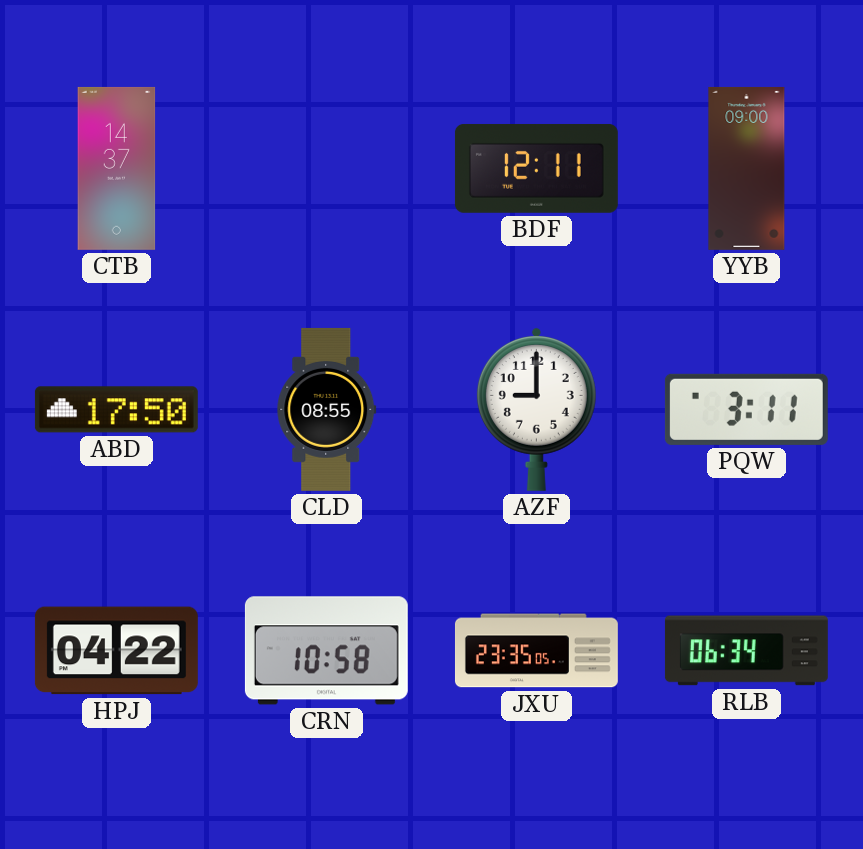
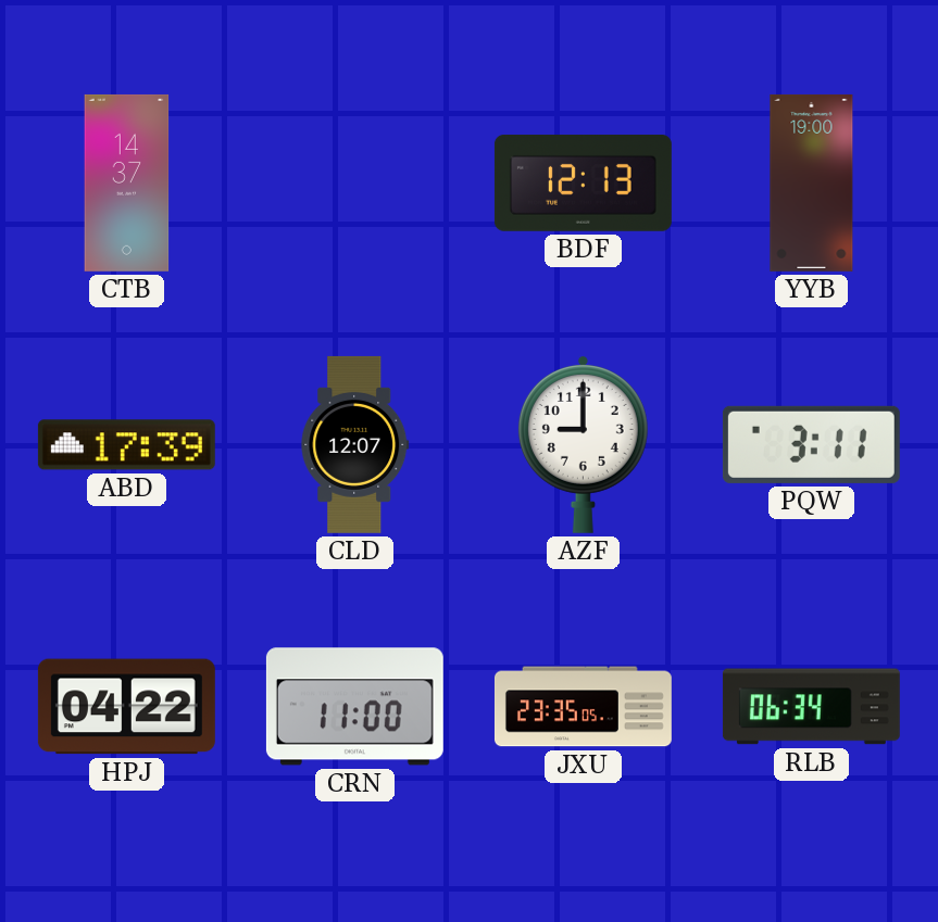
BDF: 12:11 -> 12:13 (583, 182)
YYB: 09:00 -> 19:00 (812, 182)
ABD: 17:50 -> 17:39 (126, 445)
CLD: 08:55 -> 12:07 (355, 444)
CRN: 10:58 -> 11:00 (354, 707)
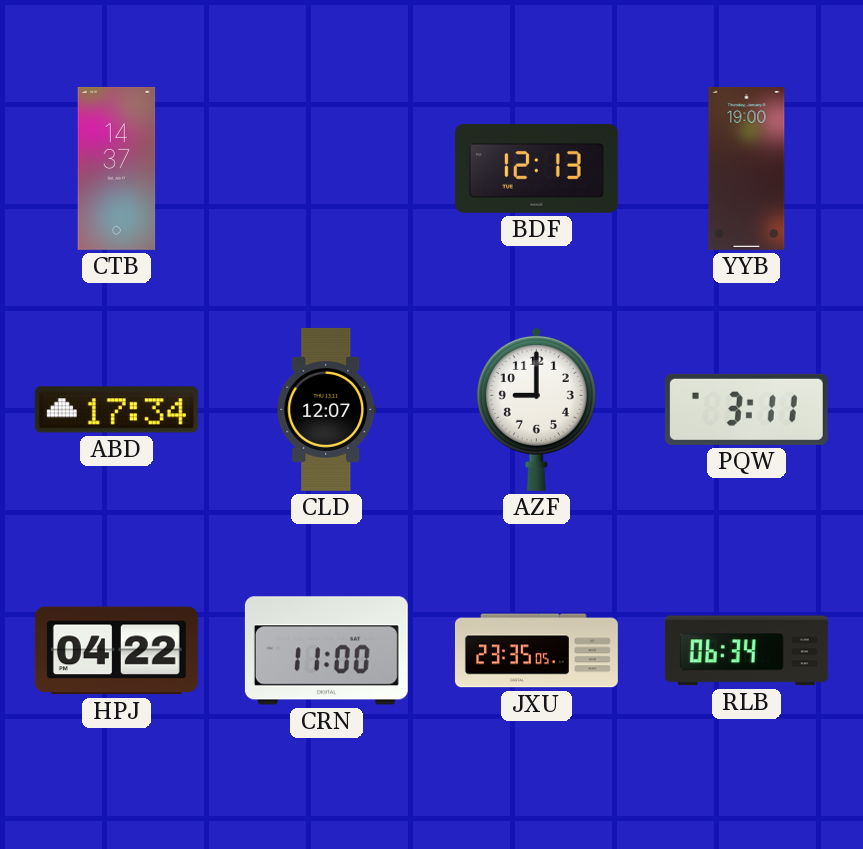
ABD: 17:39 -> 17:34 (116, 410)
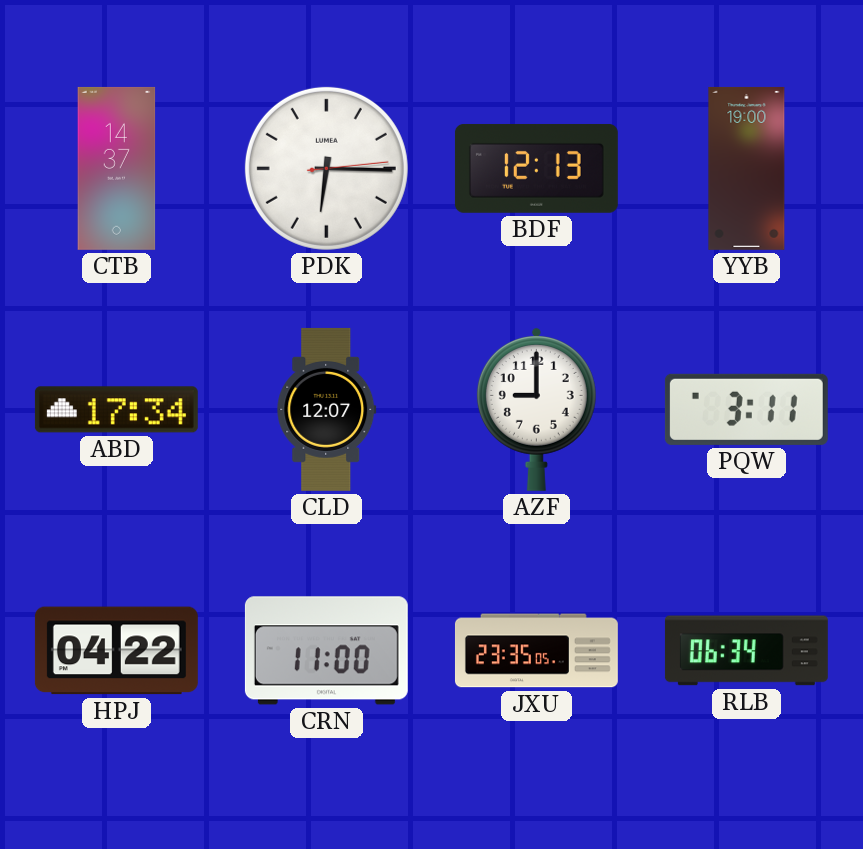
PDK: none -> 6:15 (326, 168)
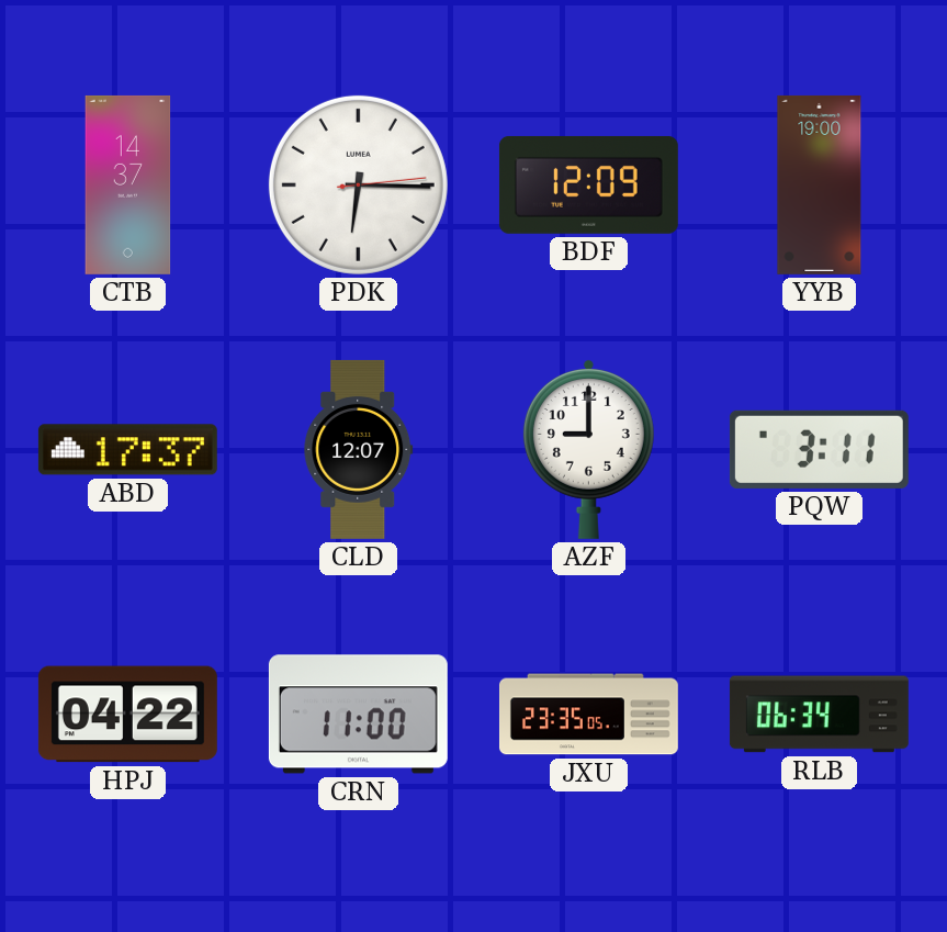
BDF: 12:13 -> 12:09 (588, 184)
ABD: 17:34 -> 17:37 (127, 450)
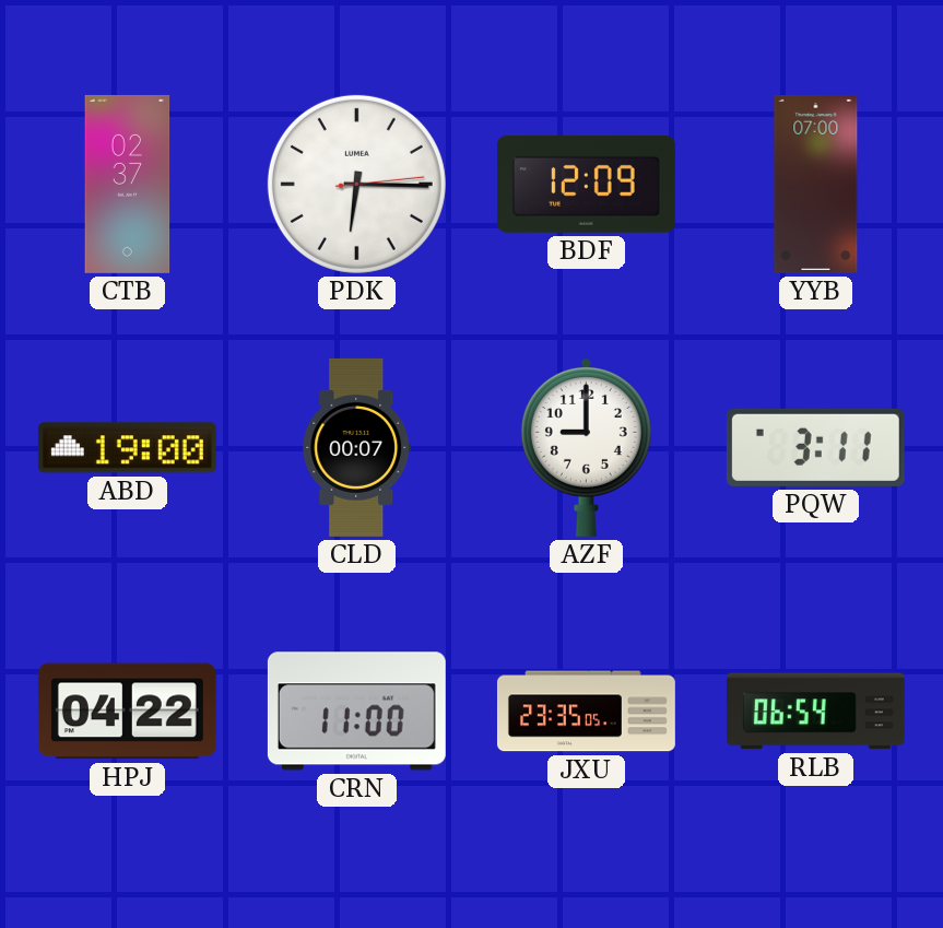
CTB: 14:37 -> 02:37 (128, 184)
YYB: 19:00 -> 07:00 (816, 184)
ABD: 17:37 -> 19:00 (127, 448)
CLD: 12:07 -> 00:07 (357, 447)
RLB: 06:34 -> 06:54 (815, 712)
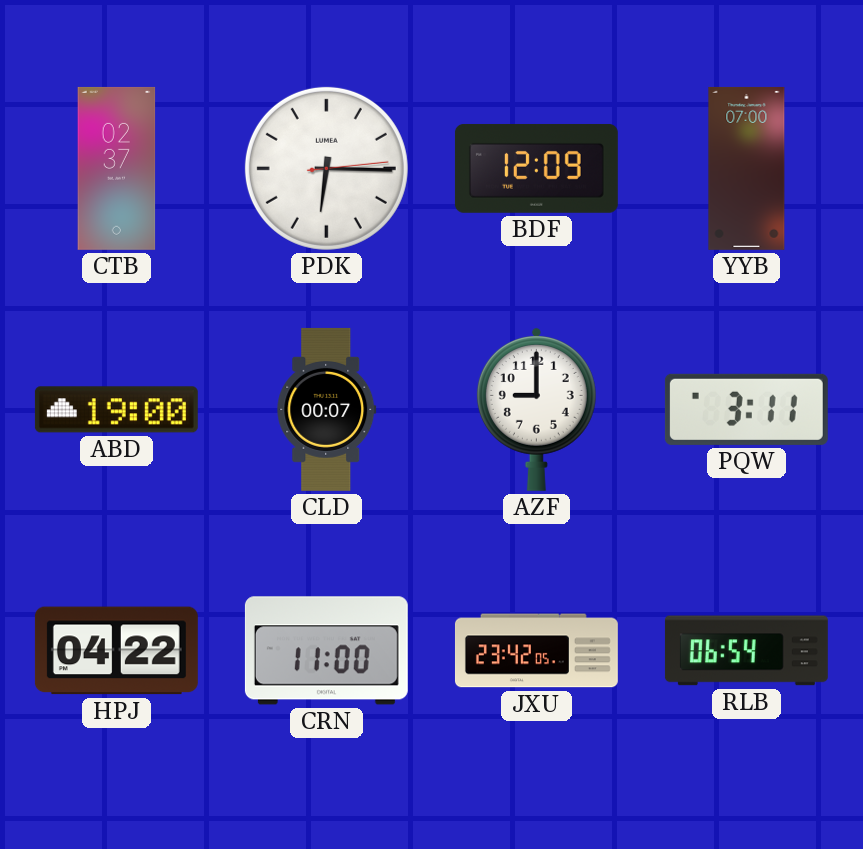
JXU: 23:35 -> 23:42 (536, 651)
